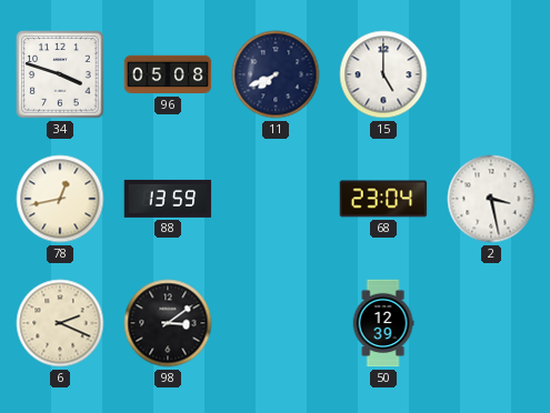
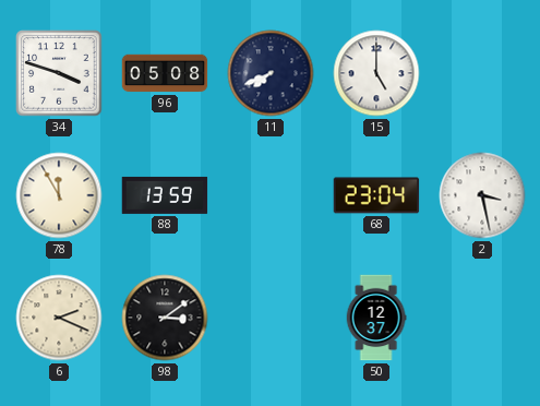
78: 12:43 -> 11:55 (59, 195)
50: 12:39 -> 12:37 (376, 318)
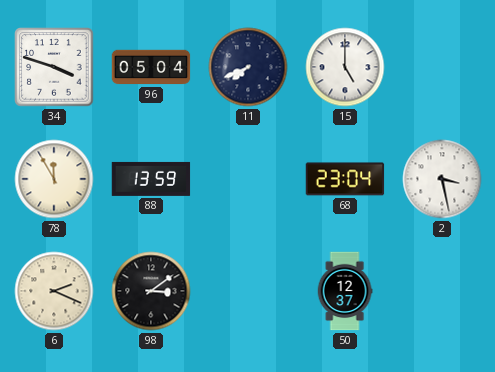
96: 05:08 -> 05:04 (151, 67)
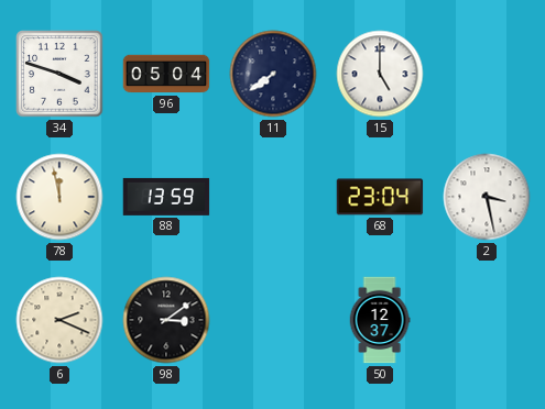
11: 7:41 -> 7:39 (273, 74)
78: 11:55 -> 11:58 (59, 197)
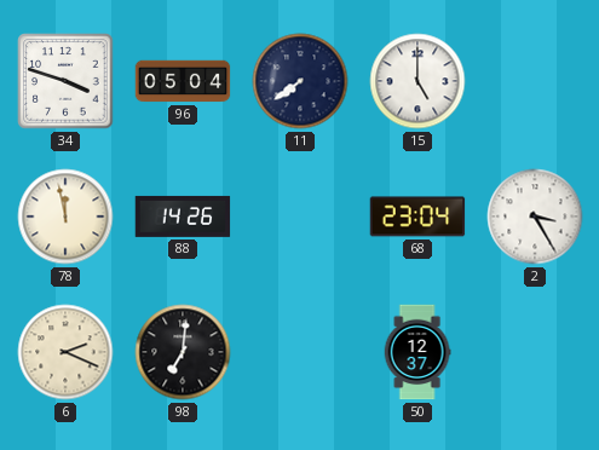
88: 13:59 -> 14:26 (183, 217)
2: 3:28 -> 3:25 (535, 217)
98: 3:09 -> 7:01 (183, 352)
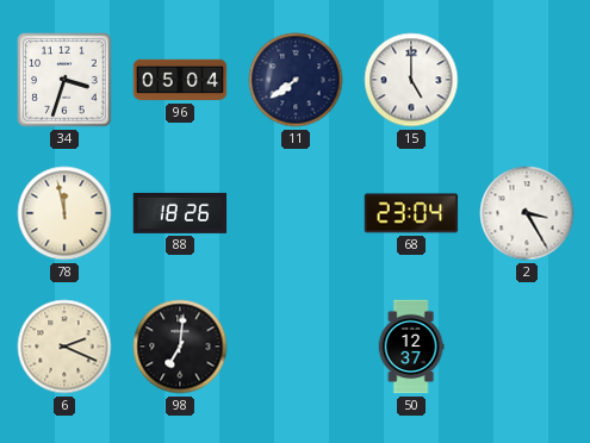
34: 3:48 -> 3:33 (64, 80)
88: 14:26 -> 18:26 (180, 213)
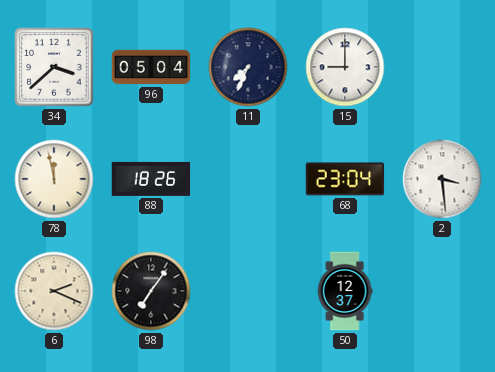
34: 3:33 -> 3:38 (54, 67)
11: 7:39 -> 7:34 (248, 67)
15: 5:00 -> 9:00 (345, 67)
2: 3:25 -> 3:29 (442, 179)
98: 7:01 -> 7:06 (151, 291)
